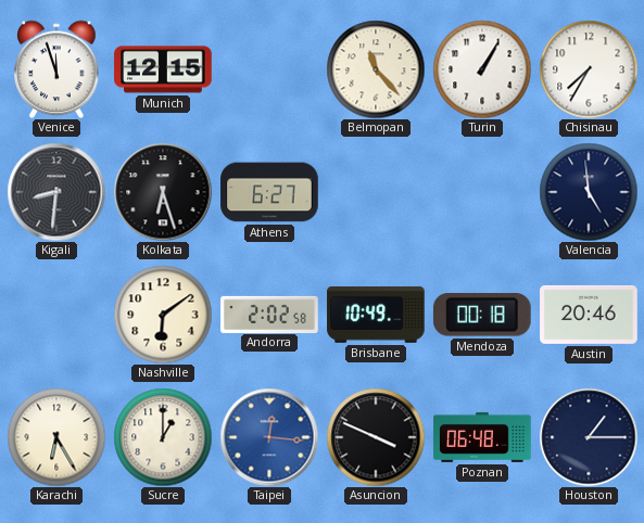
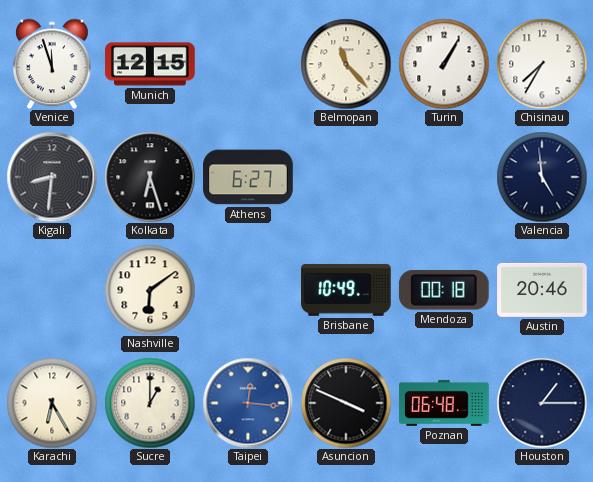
Andorra: 2:02 -> none (269, 314)
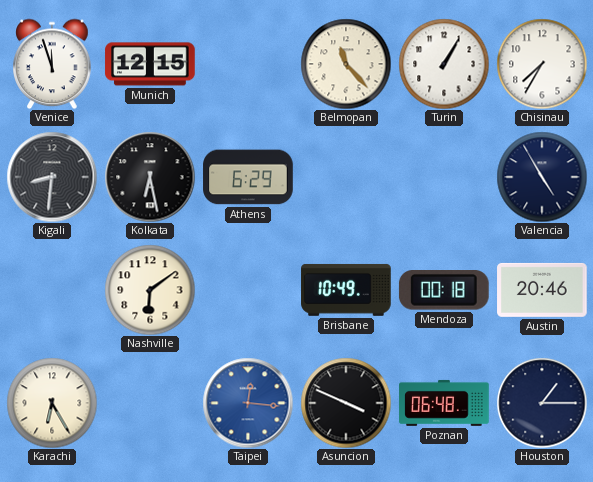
Kolkata: 6:27 -> 6:28 (150, 177)
Athens: 6:27 -> 6:29 (248, 177)
Valencia: 4:59 -> 4:55 (542, 177)
Sucre: 1:00 -> none (150, 403)
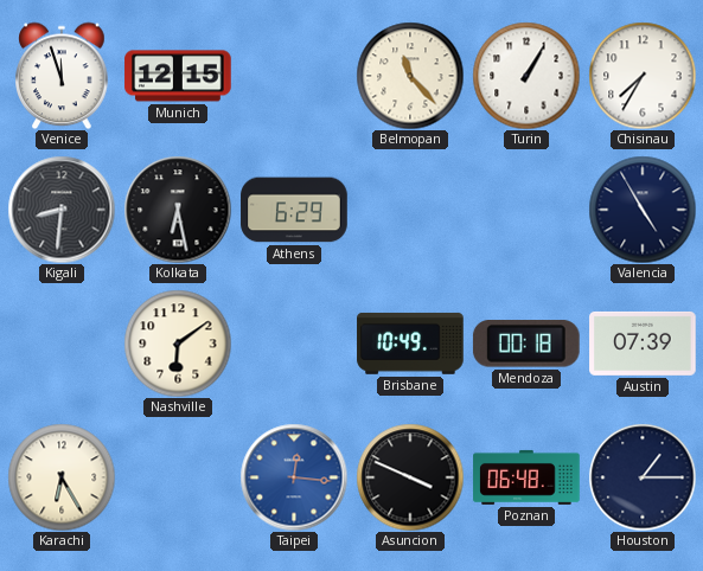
Austin: 20:46 -> 07:39 (643, 344)
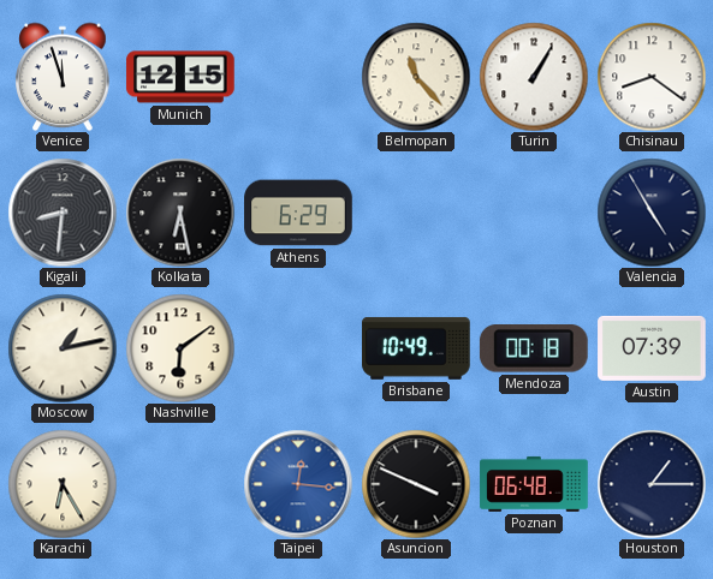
Chisinau: 7:35 -> 8:21 (652, 77)
Moscow: none -> 1:13 (63, 348)
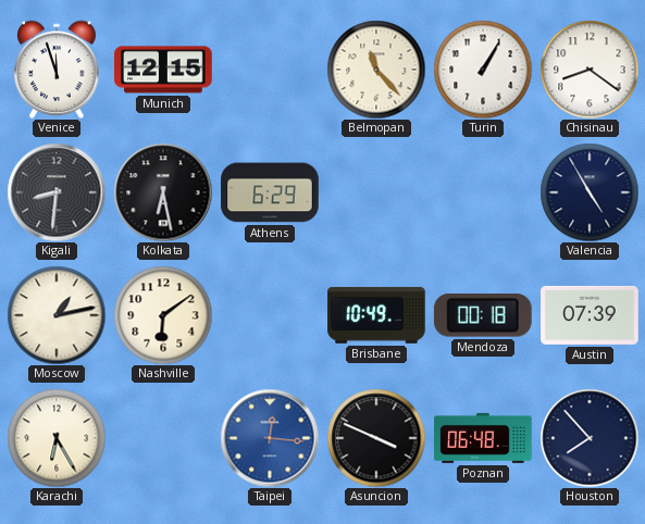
Houston: 1:15 -> 7:53 (590, 438)
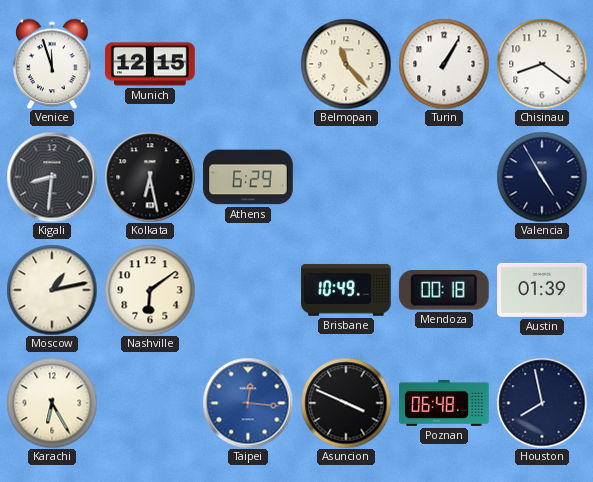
Austin: 07:39 -> 01:39 (542, 290)
Houston: 7:53 -> 7:58 (542, 403)
